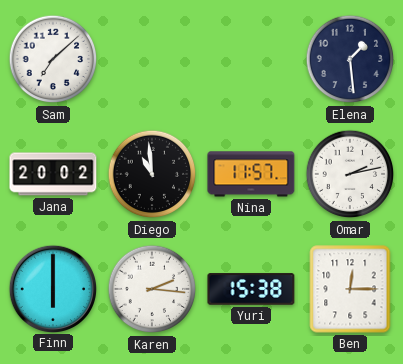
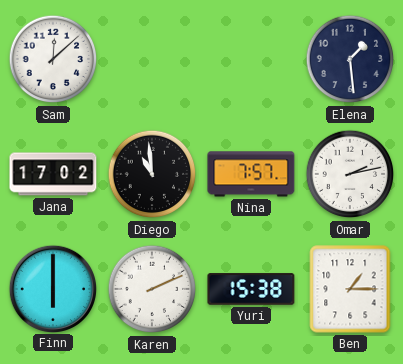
Sam: 7:08 -> 12:08 (53, 59)
Jana: 20:02 -> 17:02 (53, 174)
Nina: 11:57 -> 7:57 (251, 174)
Karen: 2:16 -> 2:11 (152, 289)
Ben: 12:15 -> 1:15 (350, 289)
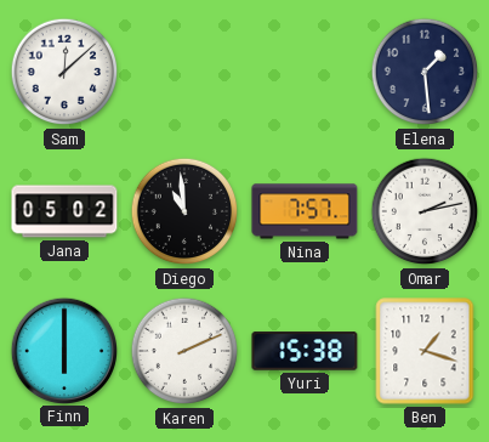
Jana: 17:02 -> 05:02 (64, 211)
Ben: 1:15 -> 1:18 (425, 351)
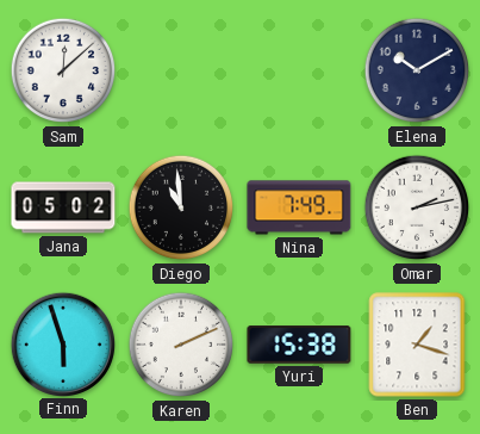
Elena: 1:29 -> 10:10 (417, 70)
Nina: 7:57 -> 7:49 (299, 207)
Finn: 6:00 -> 5:57 (62, 343)
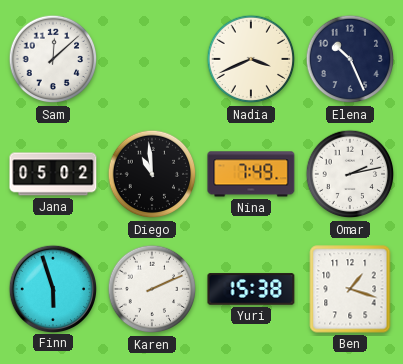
Nadia: none -> 3:41 (251, 59)
Elena: 10:10 -> 10:26 (350, 59)
